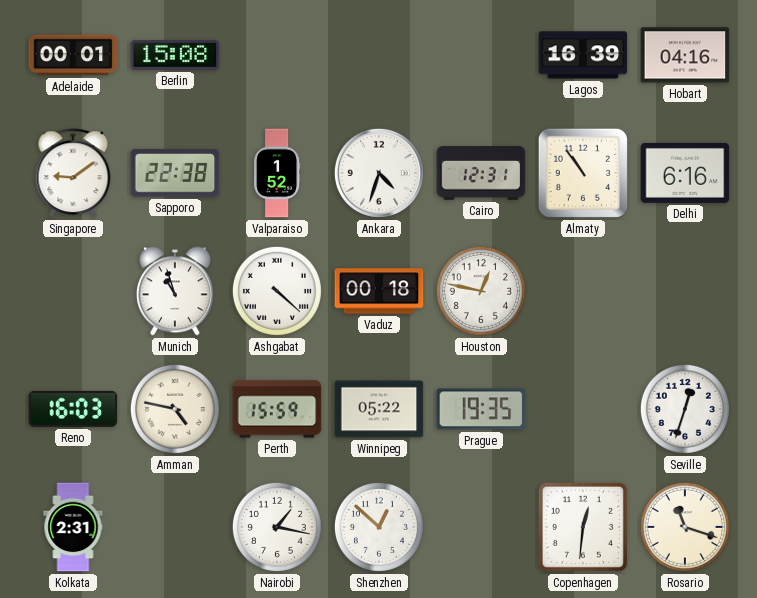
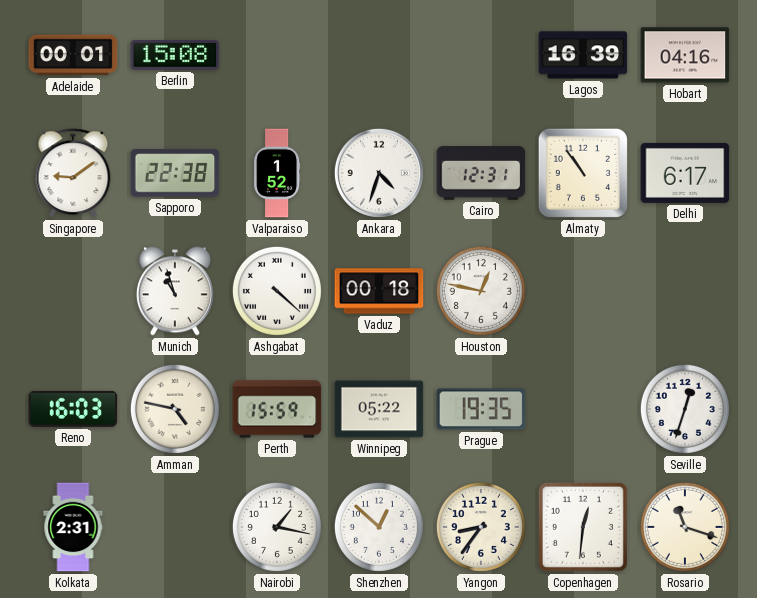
Delhi: 6:16 -> 6:17 (685, 173)
Yangon: none -> 8:36 (481, 527)
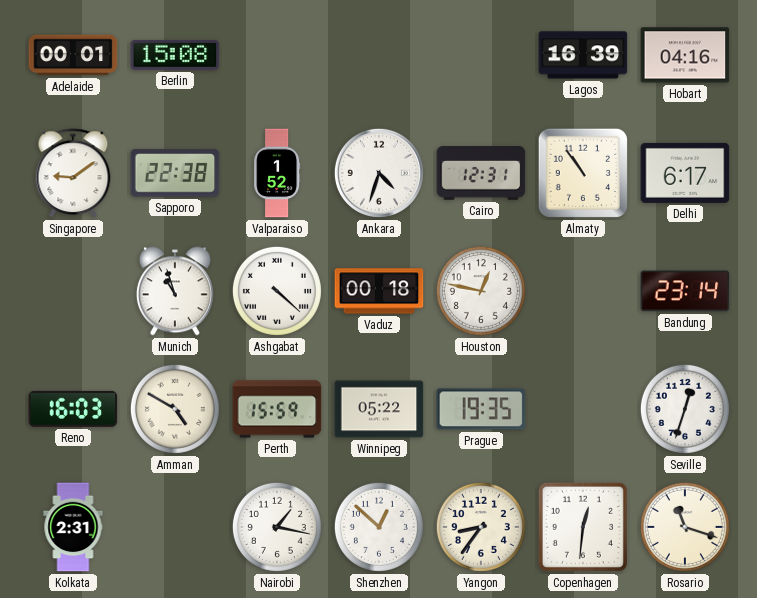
Bandung: none -> 23:14 (685, 291)
Amman: 4:47 -> 4:50 (175, 409)
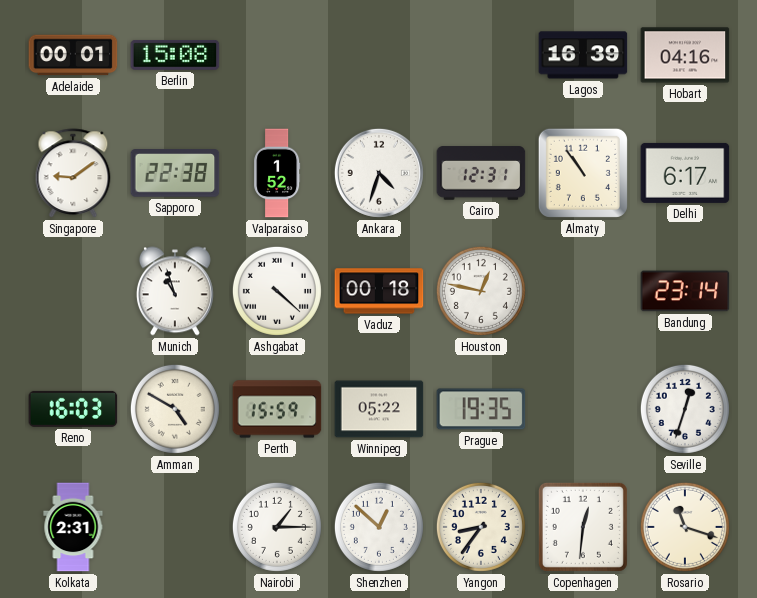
Nairobi: 1:17 -> 1:15 (277, 527)
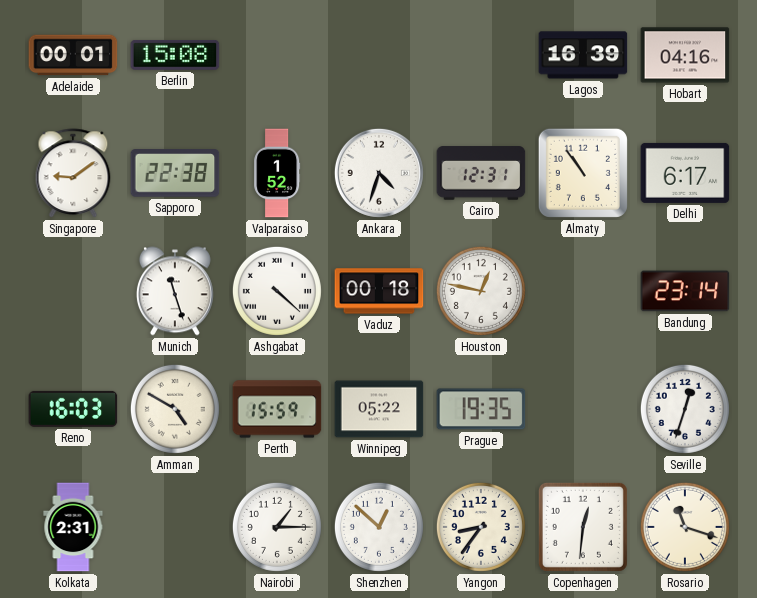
Munich: 10:57 -> 11:27 (175, 291)
